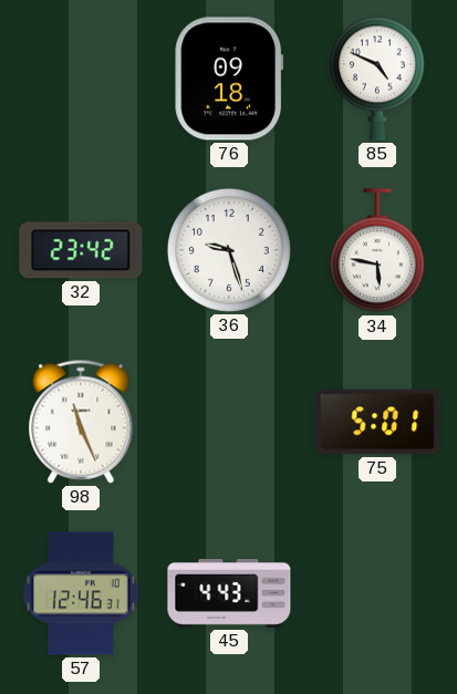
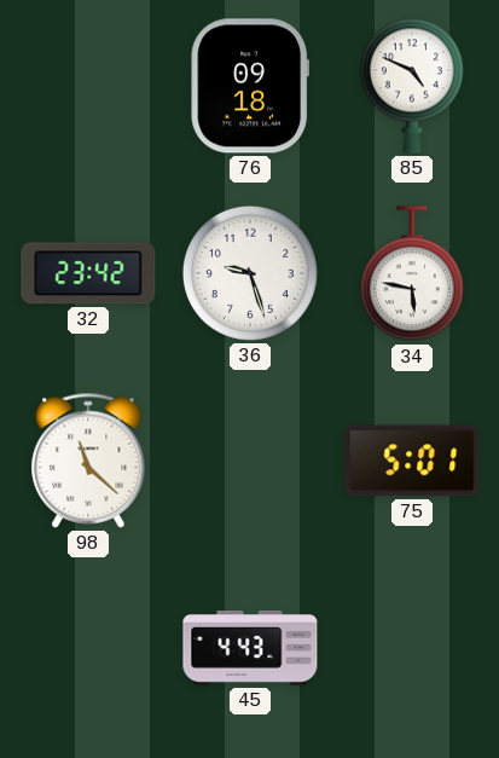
98: 11:26 -> 11:22 (88, 461)
57: 12:46 -> none (81, 593)
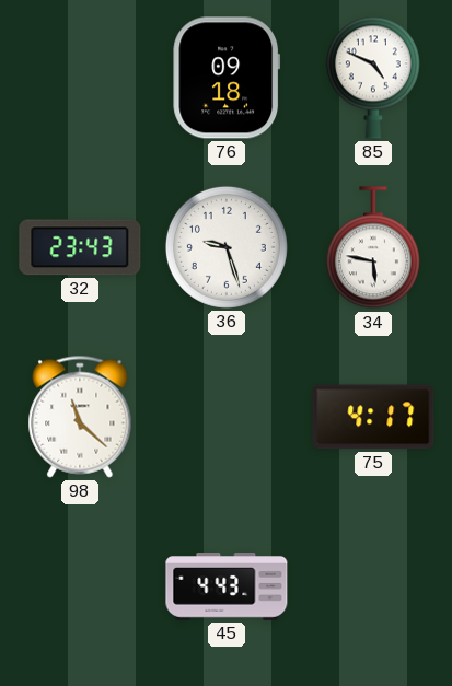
32: 23:42 -> 23:43 (80, 247)
75: 5:01 -> 4:17 (373, 417)
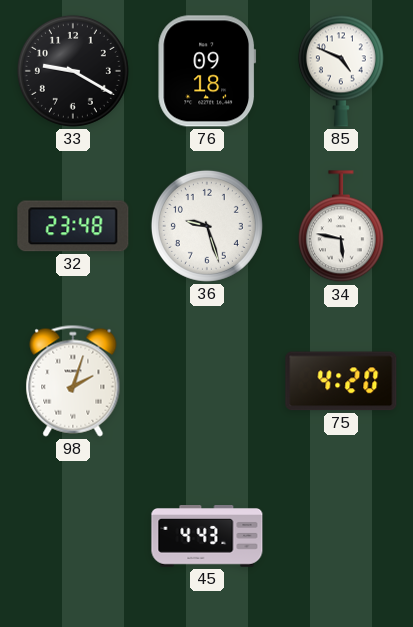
33: none -> 9:20 (73, 71)
32: 23:43 -> 23:48 (73, 226)
98: 11:22 -> 2:03 (73, 381)
75: 4:17 -> 4:20 (341, 381)
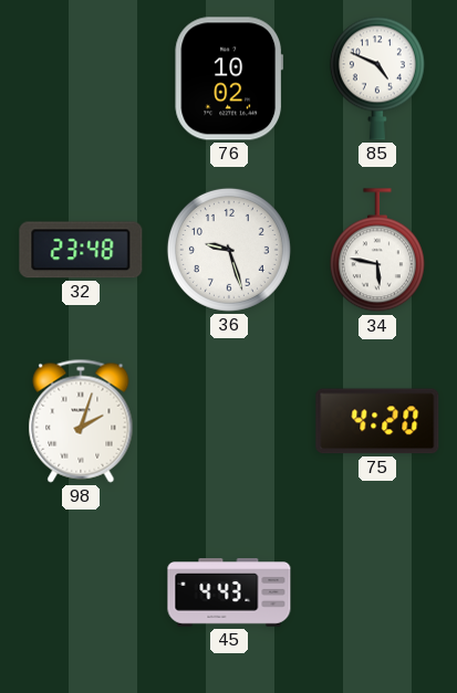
33: 9:20 -> none (73, 71)
76: 09:18 -> 10:02 (229, 78)
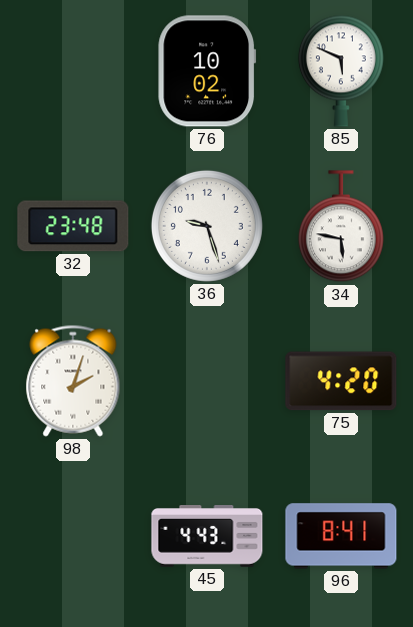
85: 4:49 -> 5:49 (341, 71)
96: none -> 8:41 (341, 536)
